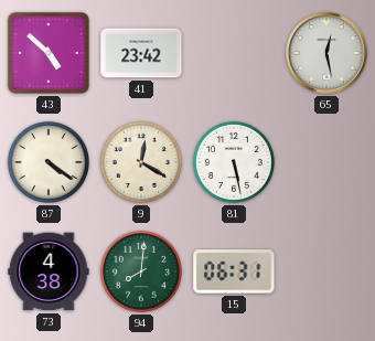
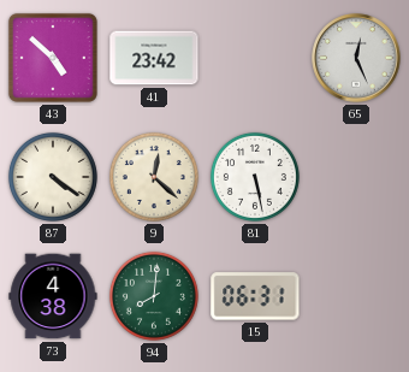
65: 12:28 -> 12:26 (356, 58)
9: 12:20 -> 12:22 (154, 177)
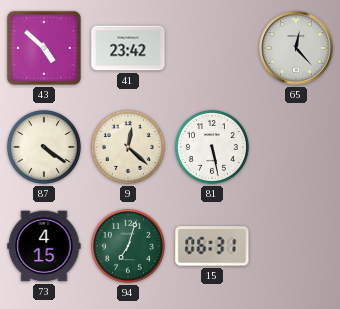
65: 12:26 -> 12:23 (296, 48)
73: 4:38 -> 4:15 (44, 246)
94: 8:01 -> 7:03 (128, 246)
